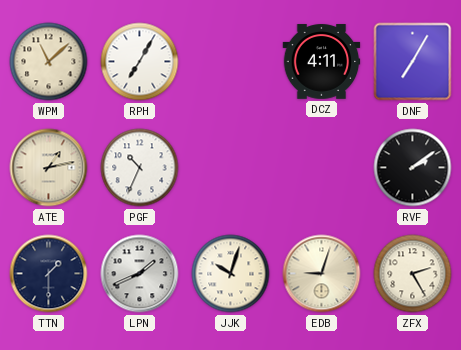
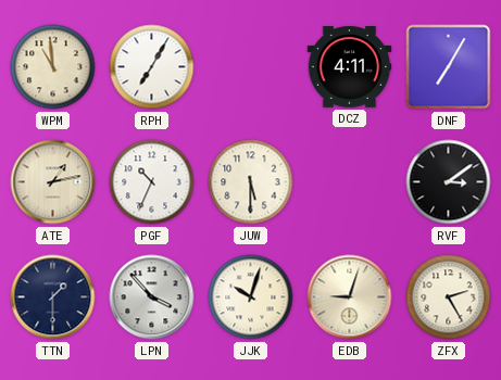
WPM: 11:08 -> 10:59 (53, 67)
JUW: none -> 5:30 (251, 182)
RVF: 2:09 -> 3:09 (449, 182)
LPN: 1:41 -> 3:53 (152, 297)
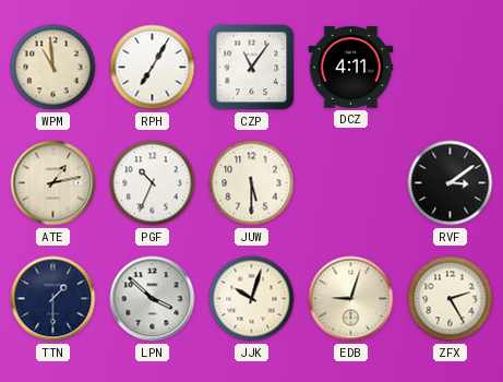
CZP: none -> 11:06 (252, 68)
DNF: 7:05 -> none (449, 67)
LPN: 3:53 -> 3:52 (153, 299)
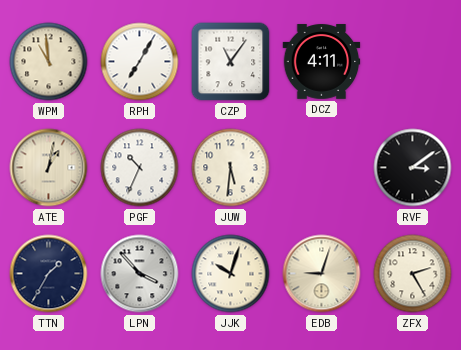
ATE: 1:13 -> 1:02 (49, 168)
JUW: 5:30 -> 5:31 (231, 168)
TTN: 1:30 -> 1:35 (49, 274)
LPN: 3:52 -> 3:53 (140, 274)
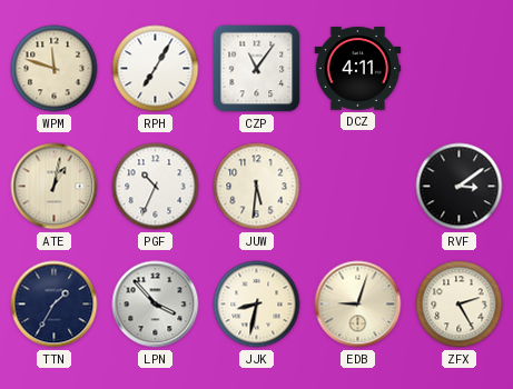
WPM: 10:59 -> 11:48 (55, 69)
JJK: 10:03 -> 8:32 (257, 305)
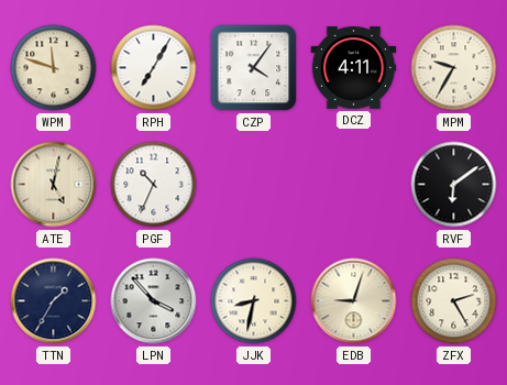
CZP: 11:06 -> 4:06 (254, 68)
MPM: none -> 9:35 (454, 68)
ATE: 1:02 -> 5:02 (54, 185)
JUW: 5:31 -> none (257, 187)
RVF: 3:09 -> 6:09 (454, 185)
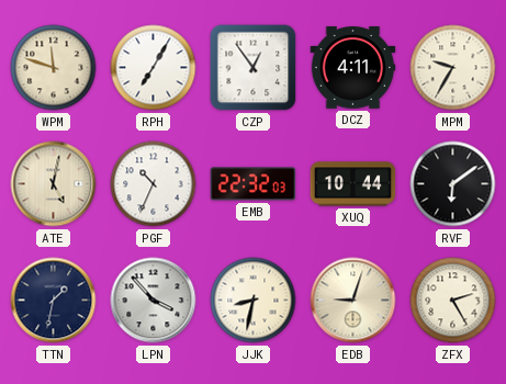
CZP: 4:06 -> 12:54 (254, 68)
EMB: none -> 22:32 (254, 184)
XUQ: none -> 10:44 (353, 184)
TTN: 1:35 -> 1:32 (54, 301)
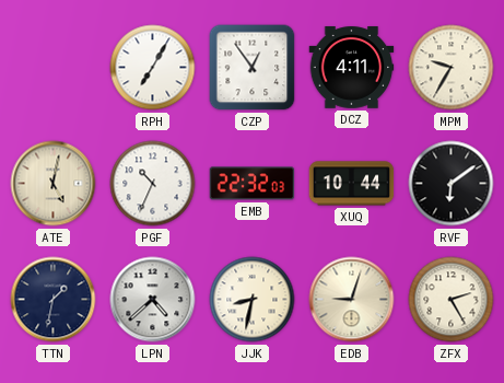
WPM: 11:48 -> none (54, 68)
LPN: 3:53 -> 4:38 (153, 300)
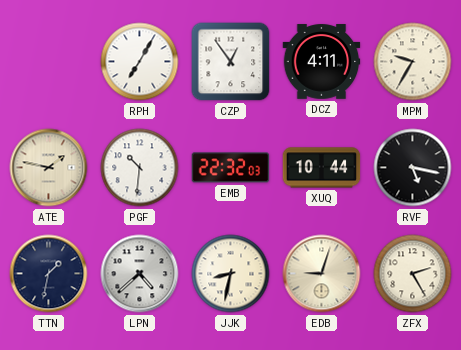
ATE: 5:02 -> 1:47 (49, 168)
PGF: 10:34 -> 10:31 (140, 168)
RVF: 6:09 -> 5:17 (413, 168)
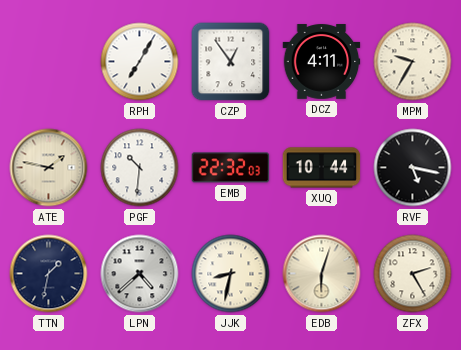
EDB: 9:03 -> 6:03 (322, 274)
